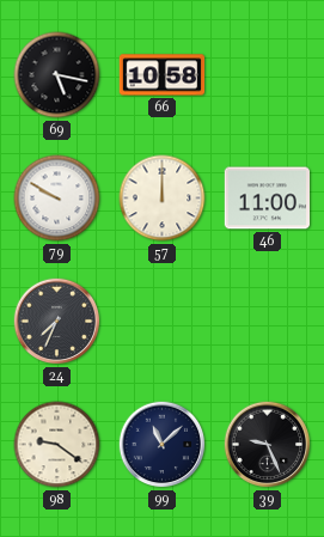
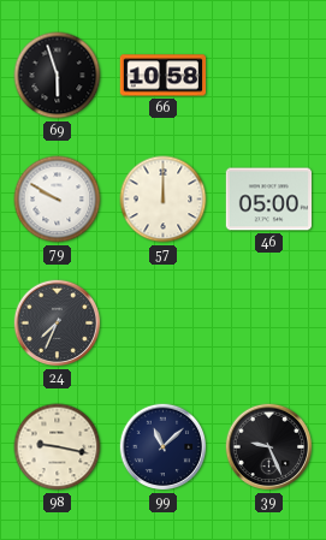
69: 5:17 -> 5:57 (58, 76)
46: 11:00 -> 05:00 (268, 200)
98: 9:21 -> 9:17 (58, 447)
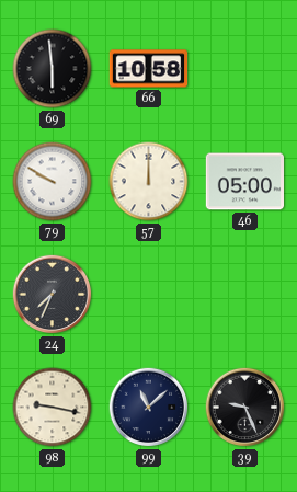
69: 5:57 -> 5:59 (53, 69)
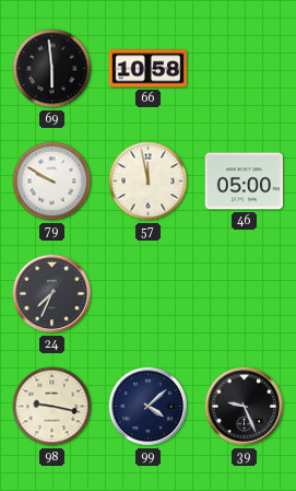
57: 12:00 -> 11:58 (149, 182)
99: 11:08 -> 4:08 (149, 407)
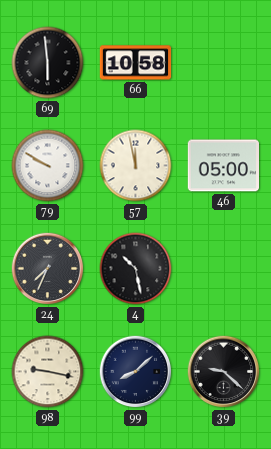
4: none -> 10:28 (136, 269)
99: 4:08 -> 8:08 (136, 372)
39: 9:26 -> 9:22 (224, 372)
